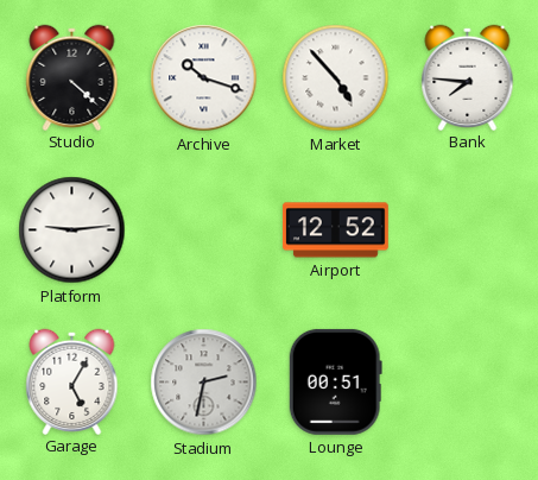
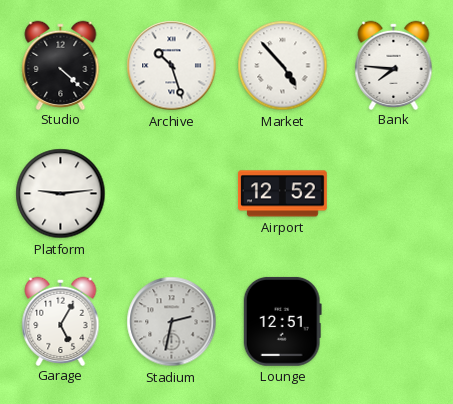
Archive: 10:18 -> 10:27 (172, 66)
Lounge: 00:51 -> 12:51 (282, 321)
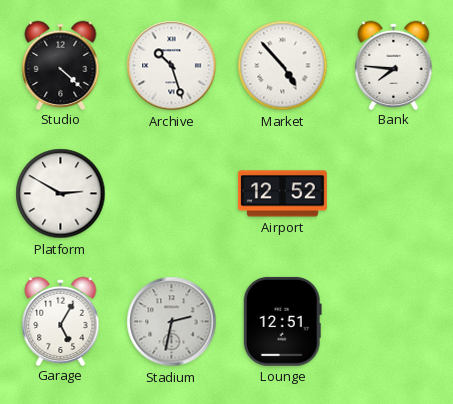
Platform: 9:14 -> 2:50 (61, 194)
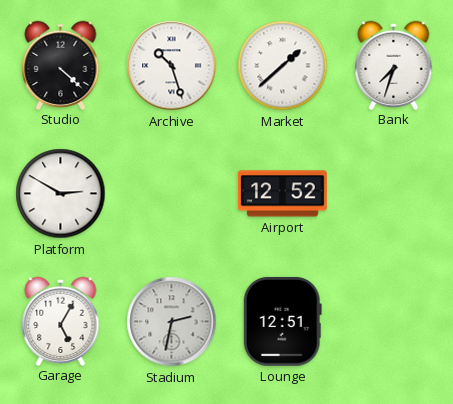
Market: 4:53 -> 1:38 (283, 66)
Bank: 7:46 -> 7:33 (394, 65)
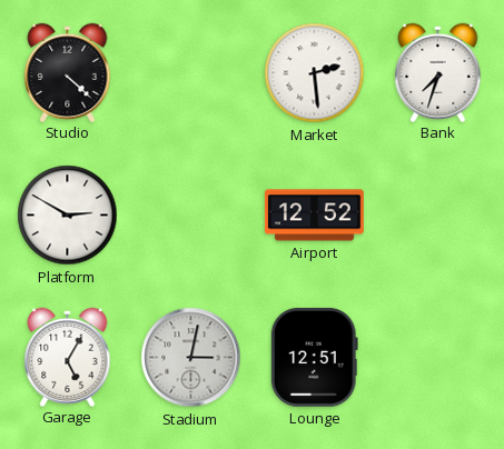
Archive: 10:27 -> none (172, 66)
Market: 1:38 -> 2:29 (315, 73)
Stadium: 2:32 -> 3:02 (191, 358)
